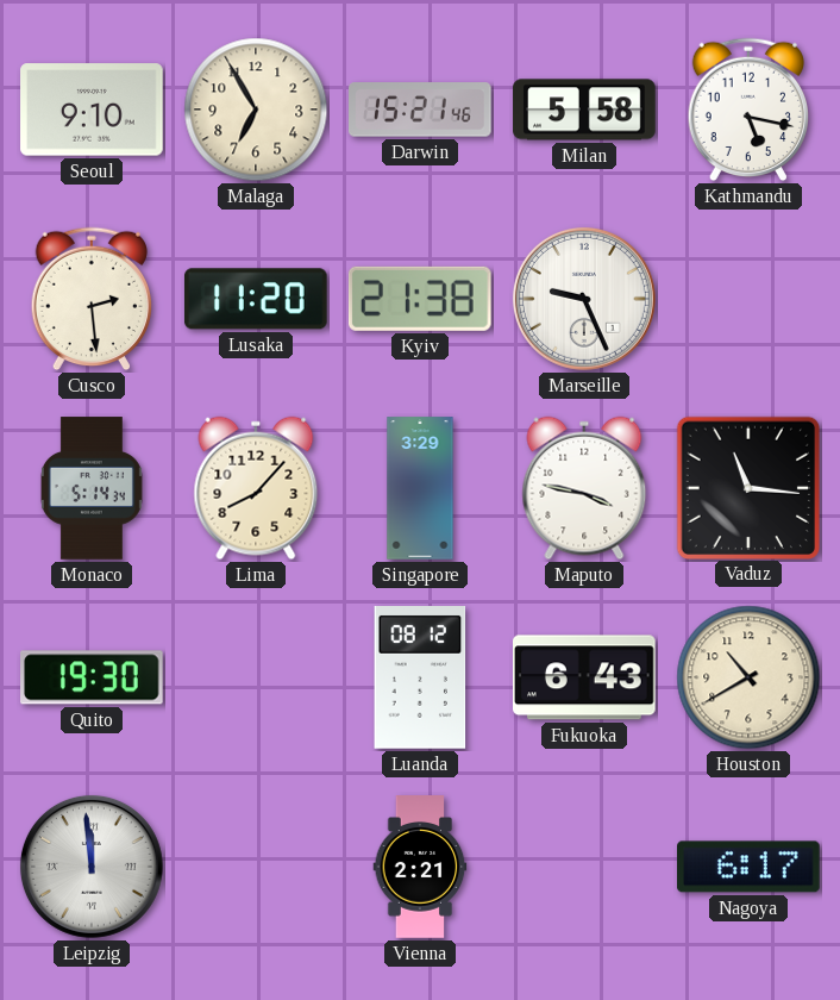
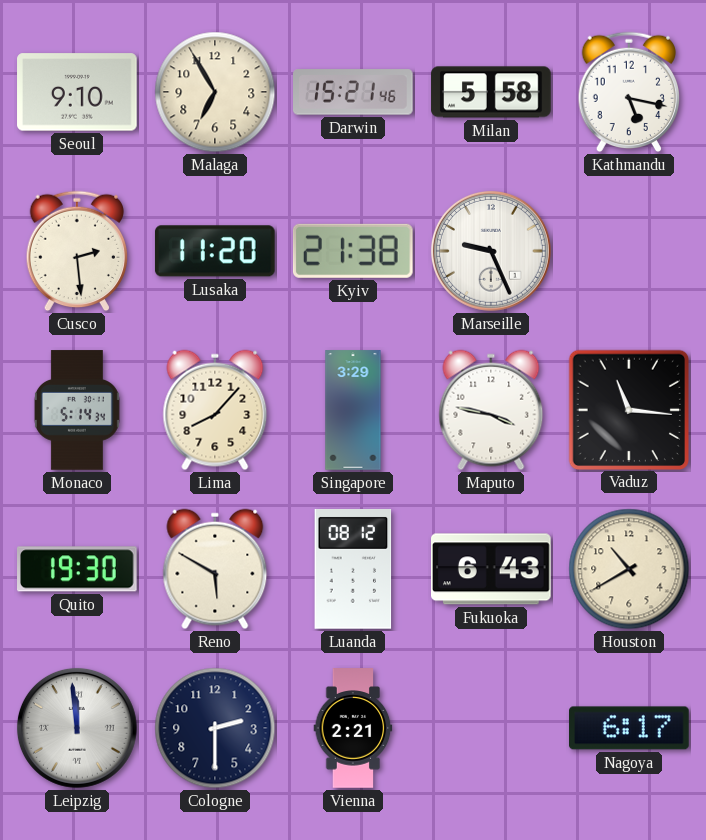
Reno: none -> 5:50 (215, 569)
Cologne: none -> 2:30 (215, 728)
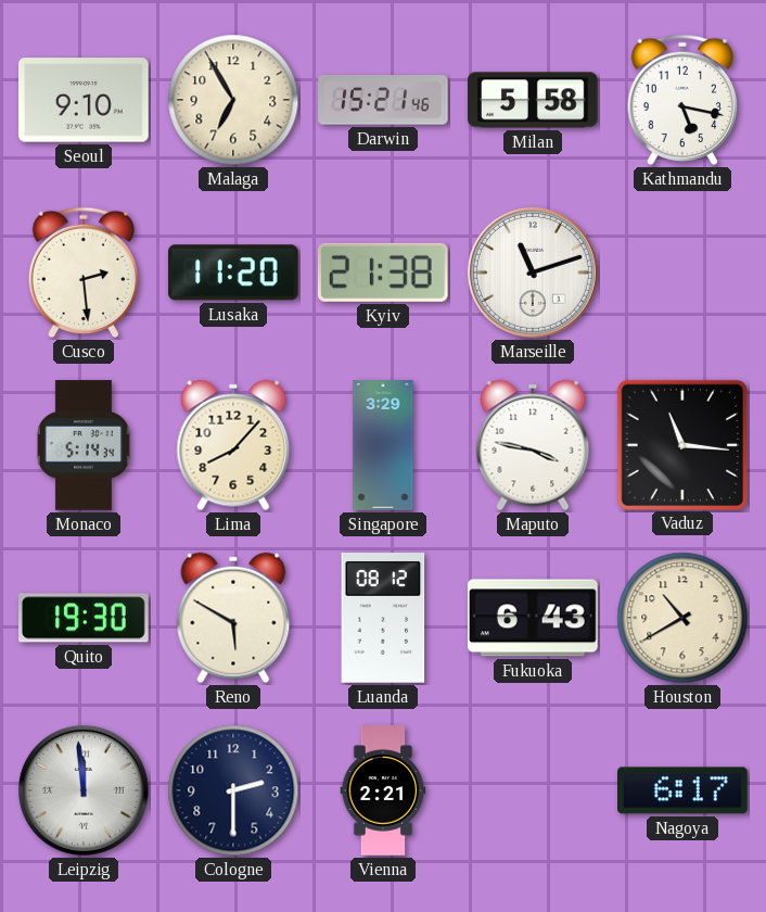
Marseille: 9:26 -> 11:12 (533, 273)
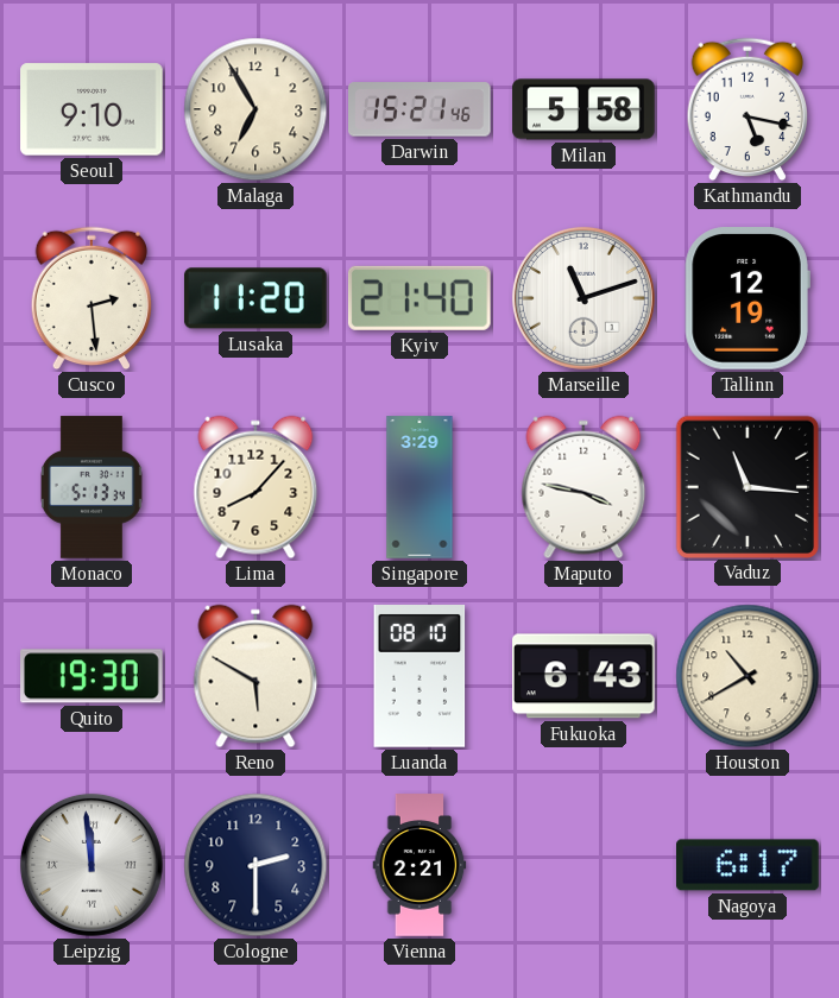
Kyiv: 21:38 -> 21:40 (419, 298)
Tallinn: none -> 12:19 (747, 299)
Monaco: 5:14 -> 5:13 (92, 487)
Luanda: 08:12 -> 08:10 (419, 677)
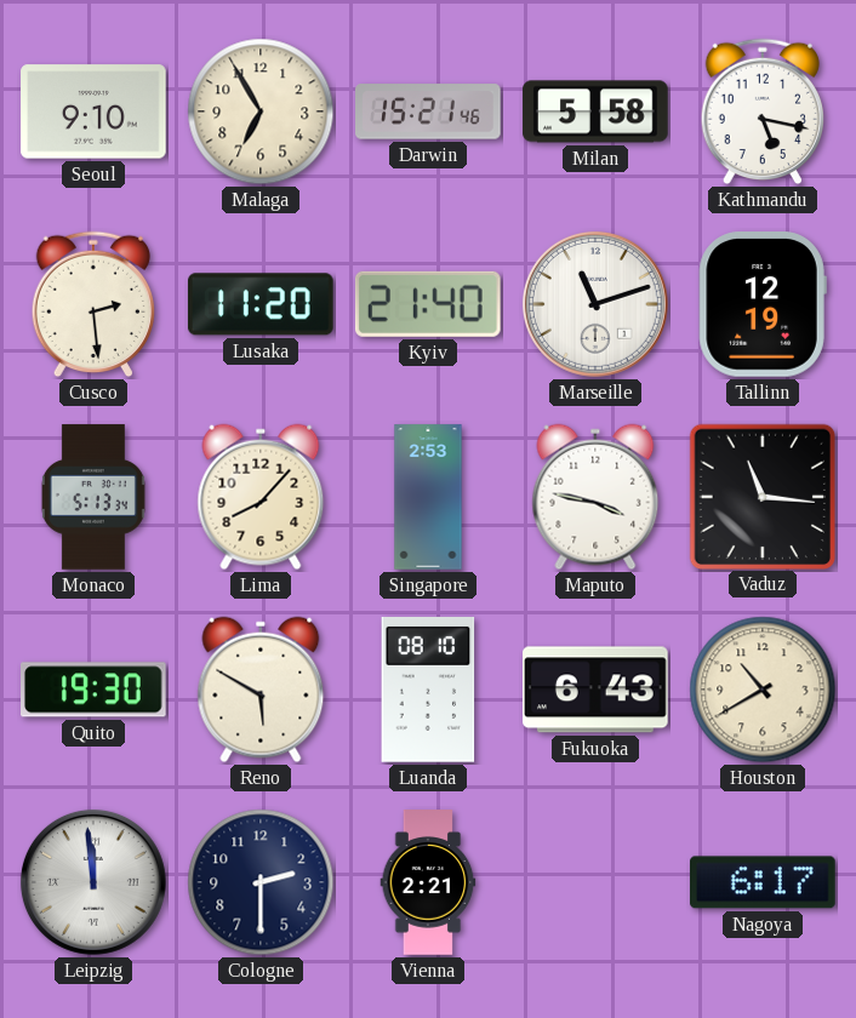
Singapore: 3:29 -> 2:53 (428, 497)
